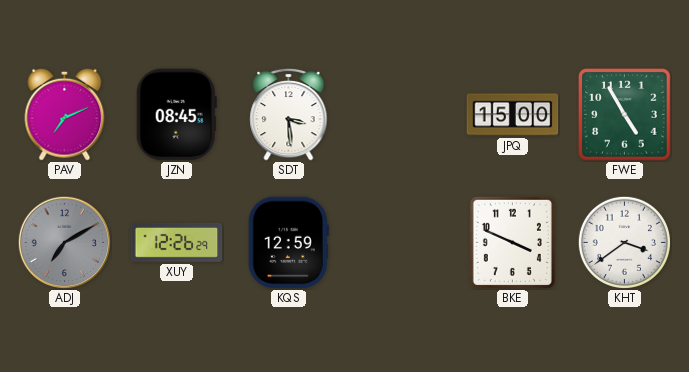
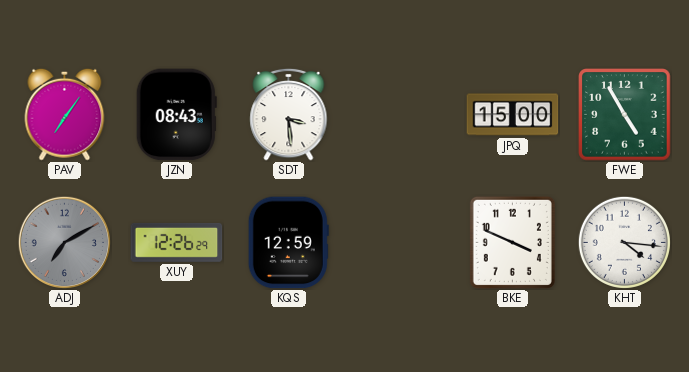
PAV: 7:11 -> 7:06 (65, 114)
JZN: 08:45 -> 08:43 (176, 115)
KHT: 3:39 -> 4:16 (624, 242)
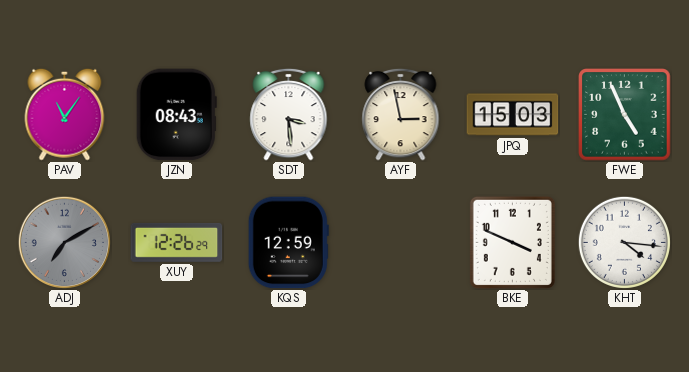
PAV: 7:06 -> 11:06 (65, 114)
AYF: none -> 2:58 (401, 114)
JPQ: 15:00 -> 15:03 (513, 115)
FWE: 4:55 -> 4:56 (625, 115)
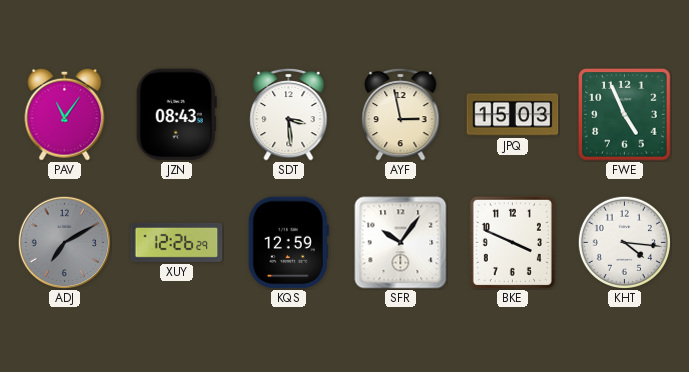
SFR: none -> 10:06 (401, 243)
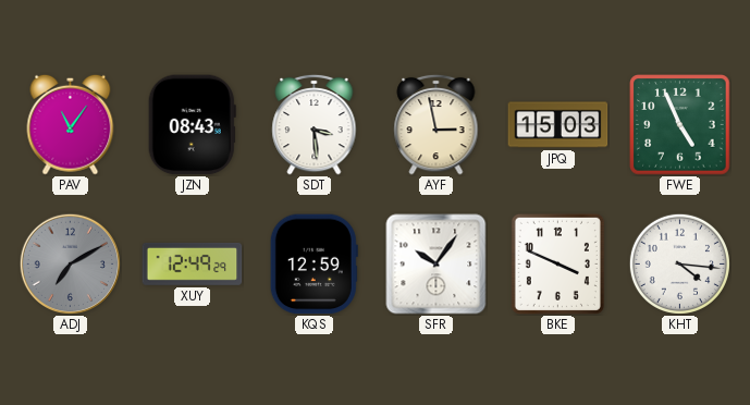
XUY: 12:26 -> 12:49 (193, 263)
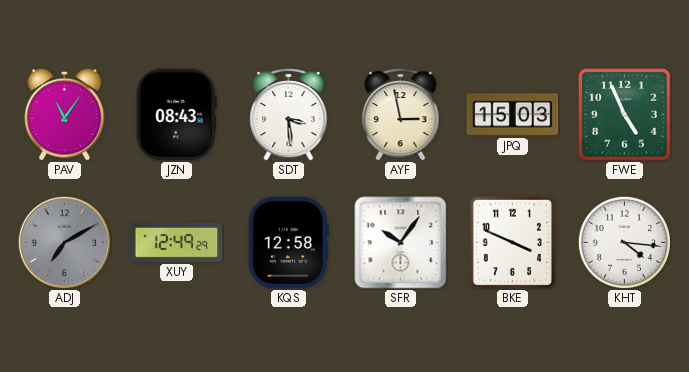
KQS: 12:59 -> 12:58 (288, 243)
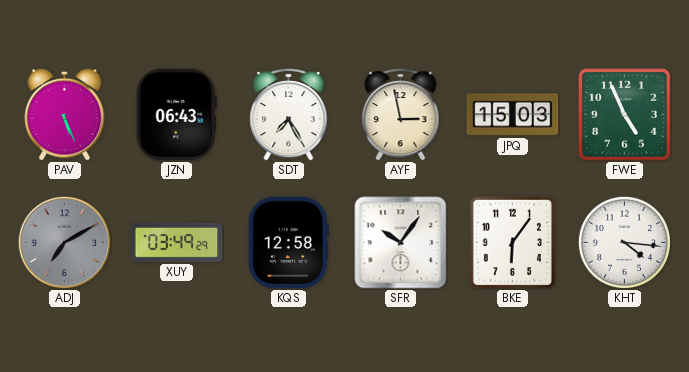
PAV: 11:06 -> 5:26 (65, 114)
JZN: 08:43 -> 06:43 (176, 115)
SDT: 3:29 -> 7:25 (289, 114)
XUY: 12:49 -> 03:49 (177, 242)
BKE: 3:49 -> 6:06 (512, 242)
